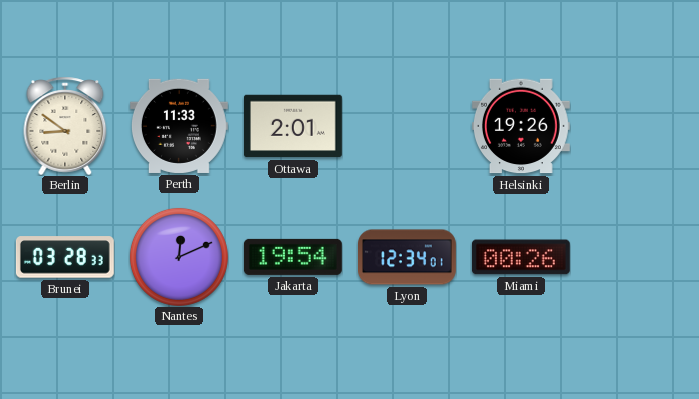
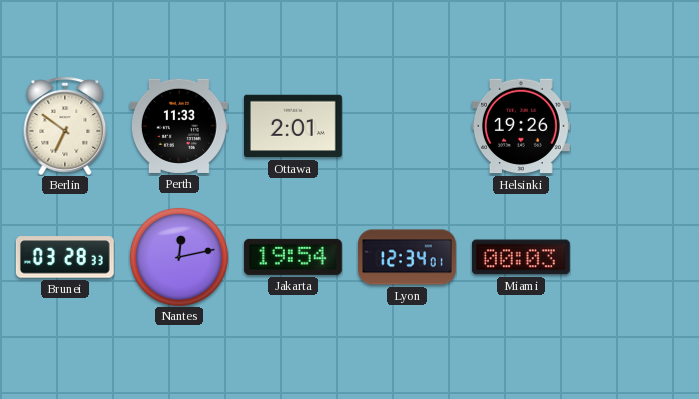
Berlin: 8:51 -> 6:51 (65, 126)
Nantes: 12:11 -> 12:13 (179, 257)
Miami: 00:26 -> 00:03 (521, 257)
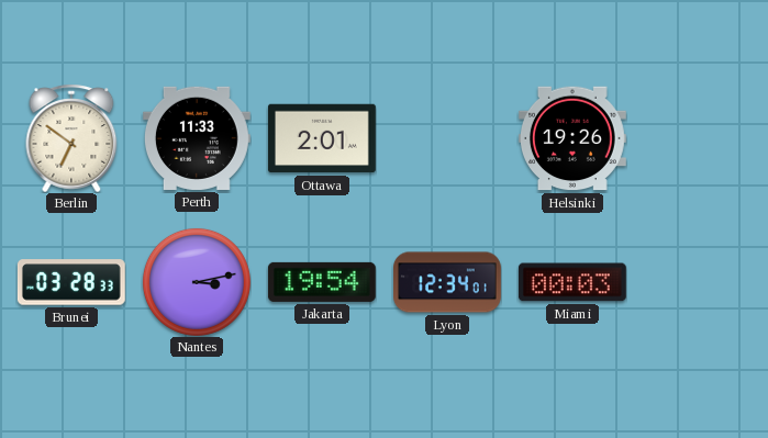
Nantes: 12:13 -> 3:13 (197, 282)
